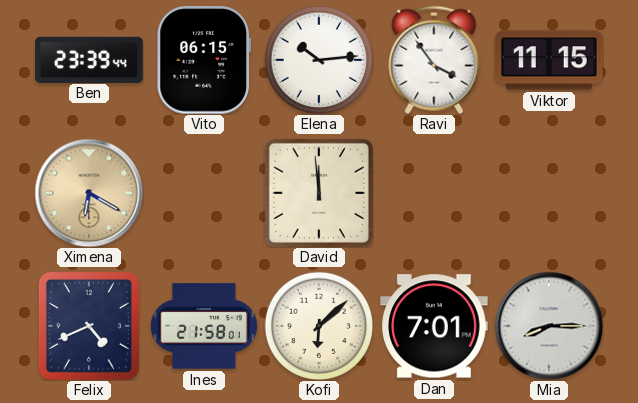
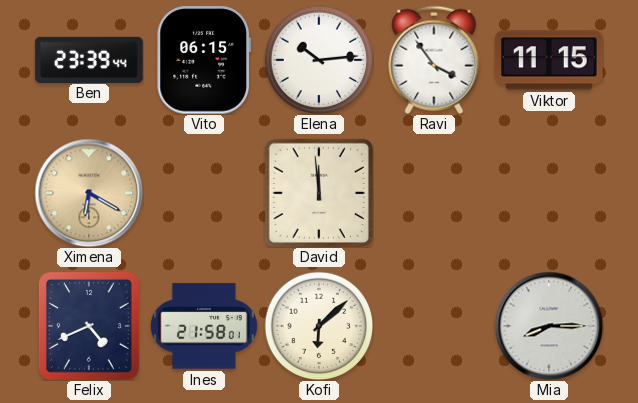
Dan: 7:01 -> none (434, 326)
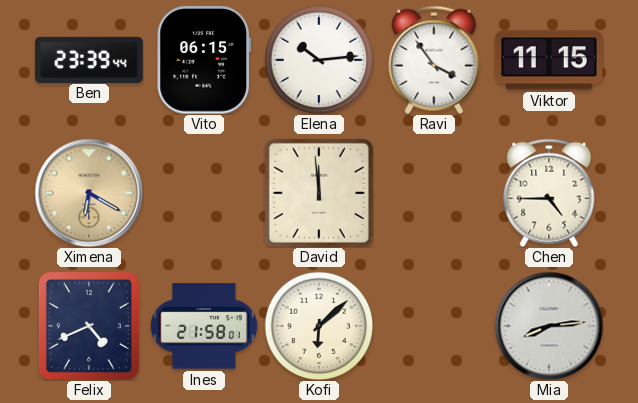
Chen: none -> 4:45 (549, 193)
Mia: 8:15 -> 8:14 (549, 326)
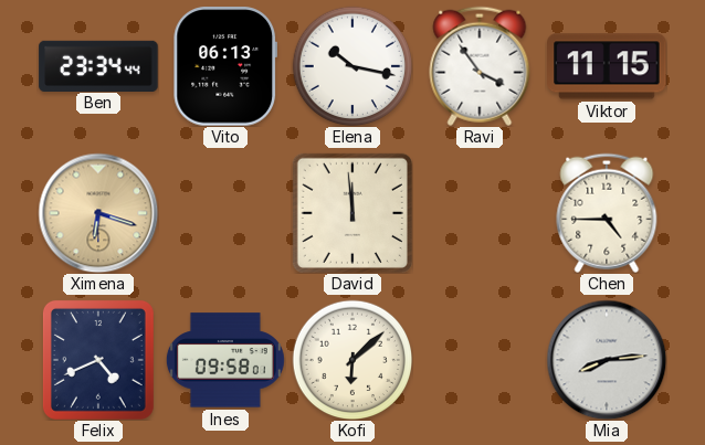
Ben: 23:39 -> 23:34 (98, 65)
Vito: 06:15 -> 06:13 (224, 66)
Elena: 10:14 -> 10:17 (352, 66)
Ximena: 6:20 -> 6:18 (98, 213)
Ines: 21:58 -> 09:58 (225, 360)
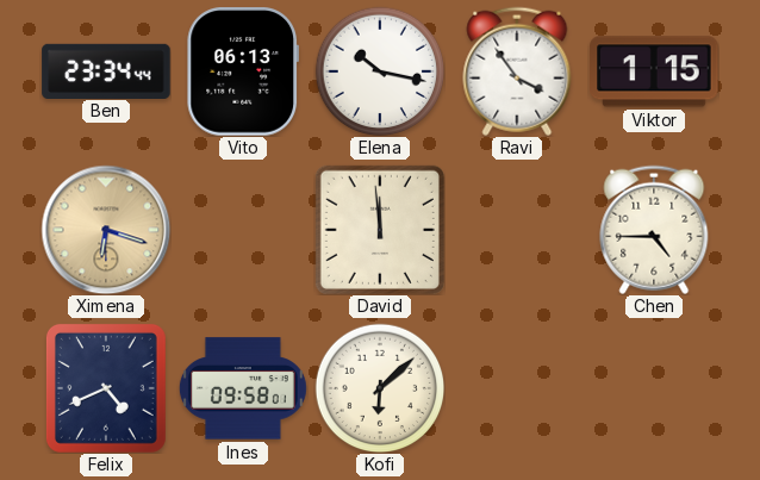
Viktor: 11:15 -> 1:15 (654, 71)
Mia: 8:14 -> none (607, 360)
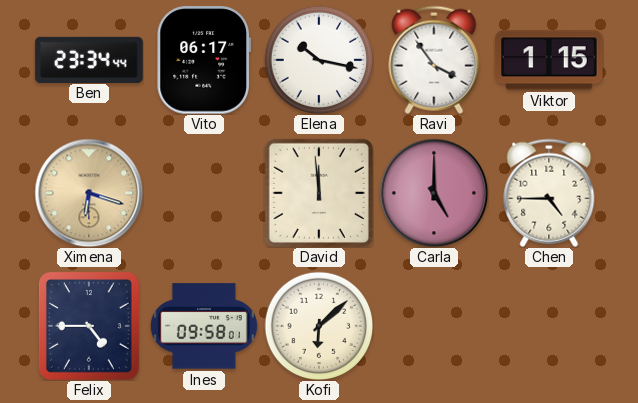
Vito: 06:13 -> 06:17 (203, 60)
Carla: none -> 5:00 (434, 193)
Felix: 4:41 -> 4:45 (89, 326)
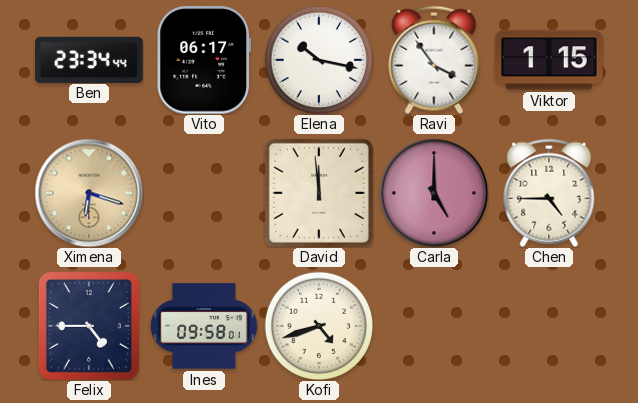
Kofi: 6:08 -> 4:42 (319, 326)
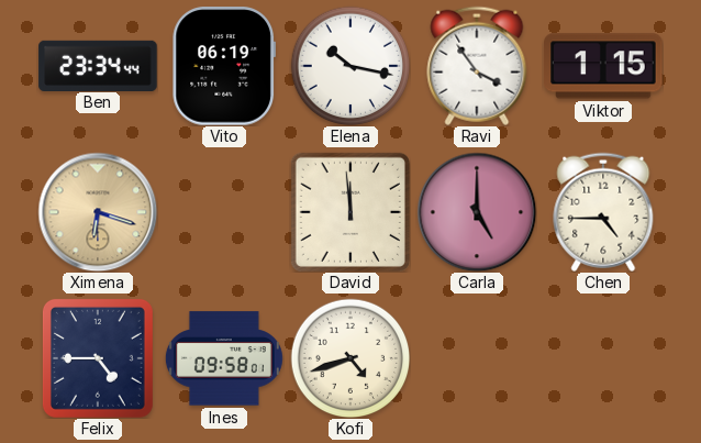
Vito: 06:17 -> 06:19 (223, 66)
